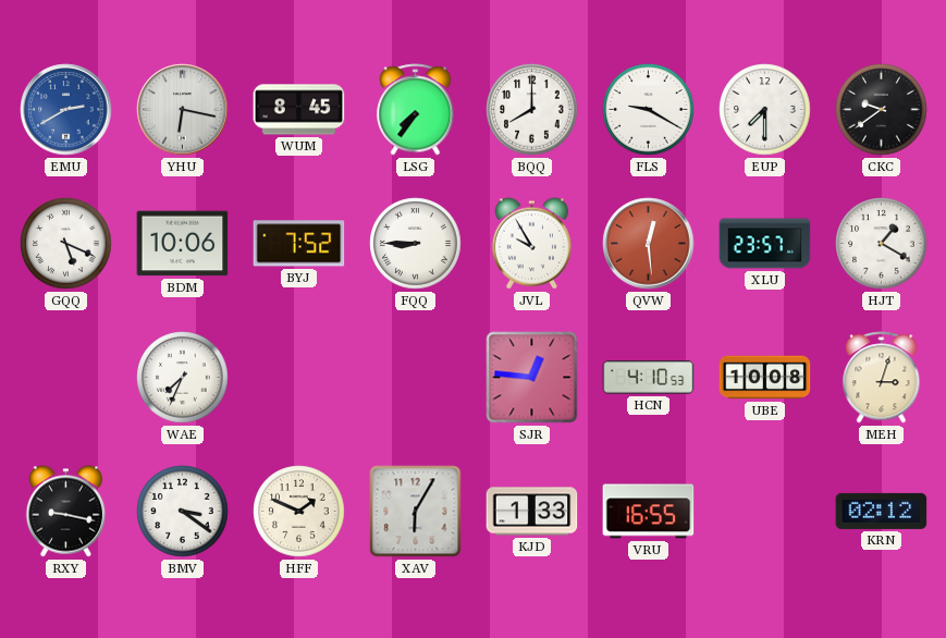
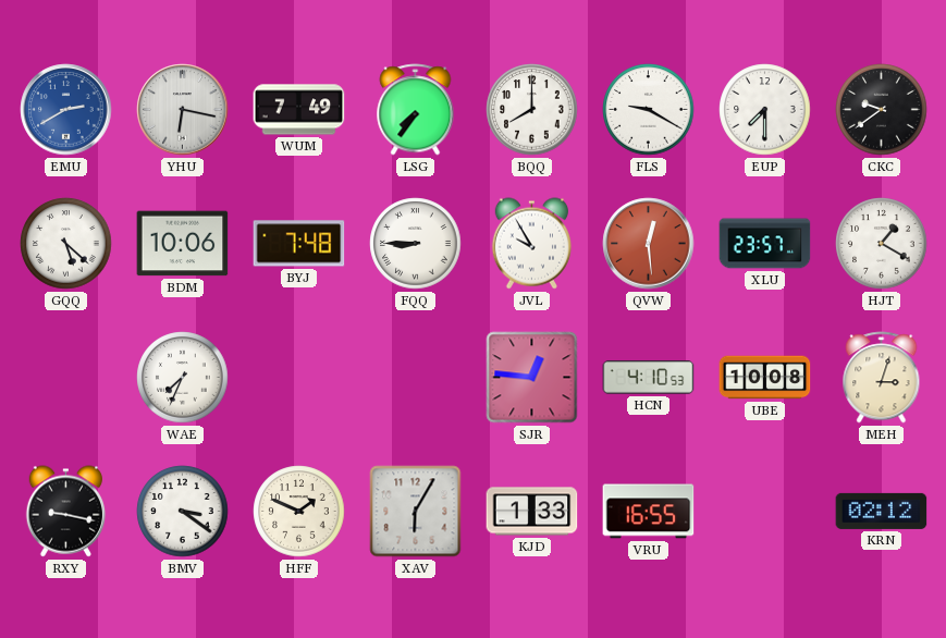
WUM: 8:45 -> 7:49 (299, 110)
GQQ: 5:19 -> 5:22 (66, 244)
BYJ: 7:52 -> 7:48 (299, 244)
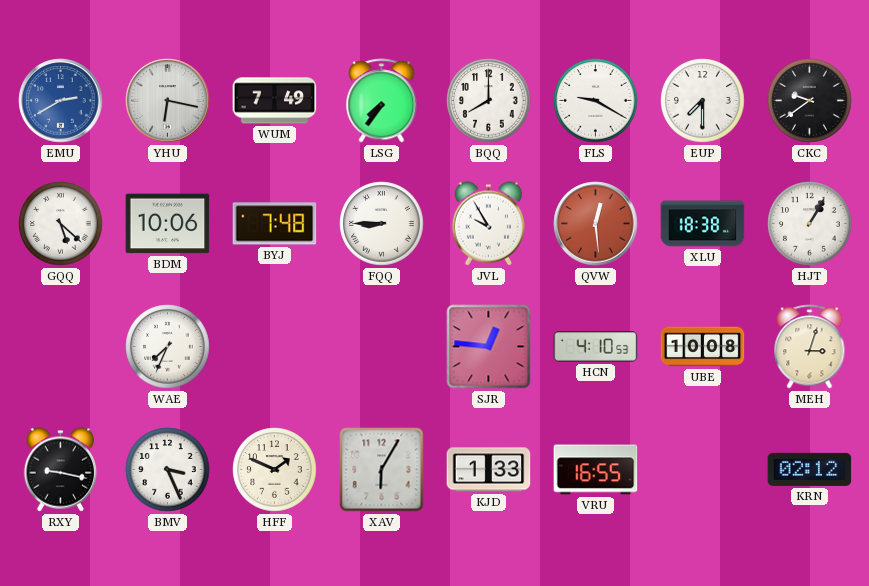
XLU: 23:57 -> 18:38 (703, 224)
HJT: 1:20 -> 1:05 (810, 224)
BMV: 3:21 -> 3:26 (168, 470)
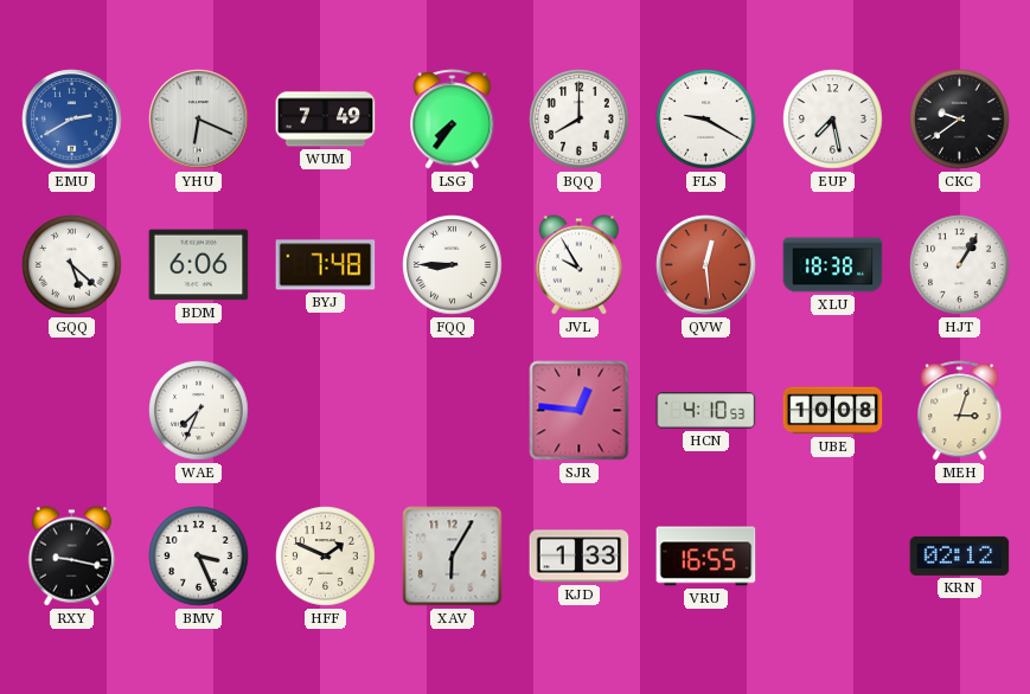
YHU: 6:17 -> 6:19 (199, 120)
EUP: 7:30 -> 7:28 (833, 120)
BDM: 10:06 -> 6:06 (199, 265)
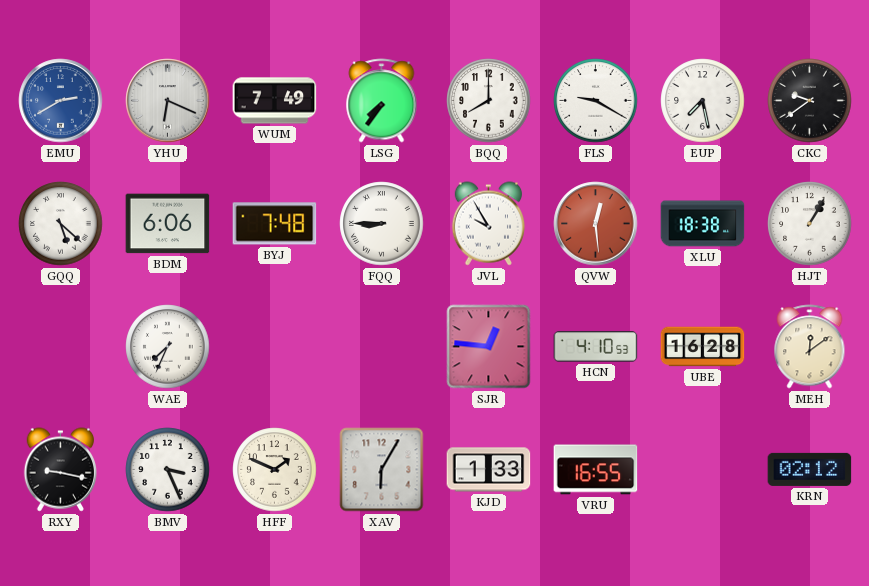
UBE: 10:08 -> 16:28 (703, 347)
MEH: 3:03 -> 12:09 (810, 347)
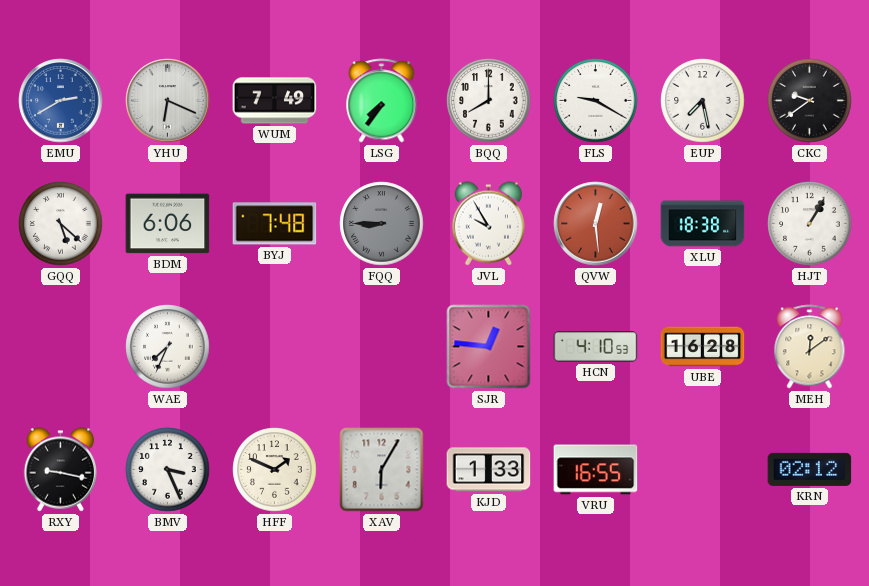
FQQ dial: white -> grey (382, 224)
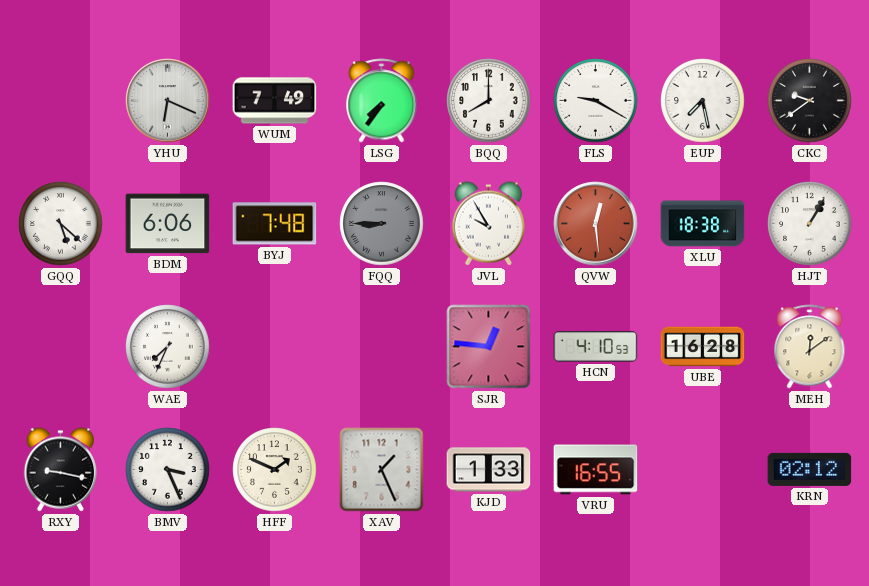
EMU: 2:40 -> none (61, 101)
XAV: 6:05 -> 1:26 (382, 470)
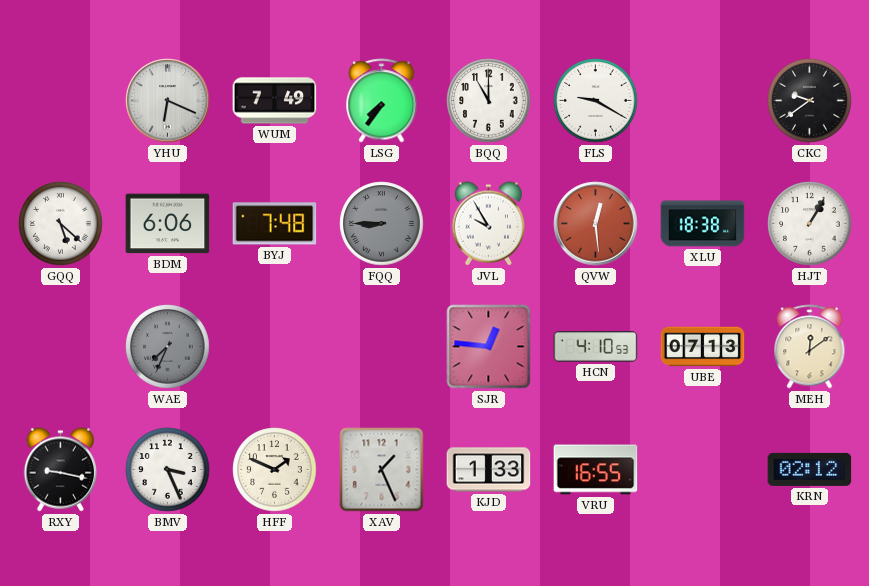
BQQ: 8:00 -> 11:00 (489, 101)
EUP: 7:28 -> none (703, 101)
WAE dial: white -> grey (168, 347)
UBE: 16:28 -> 07:13 (703, 347)
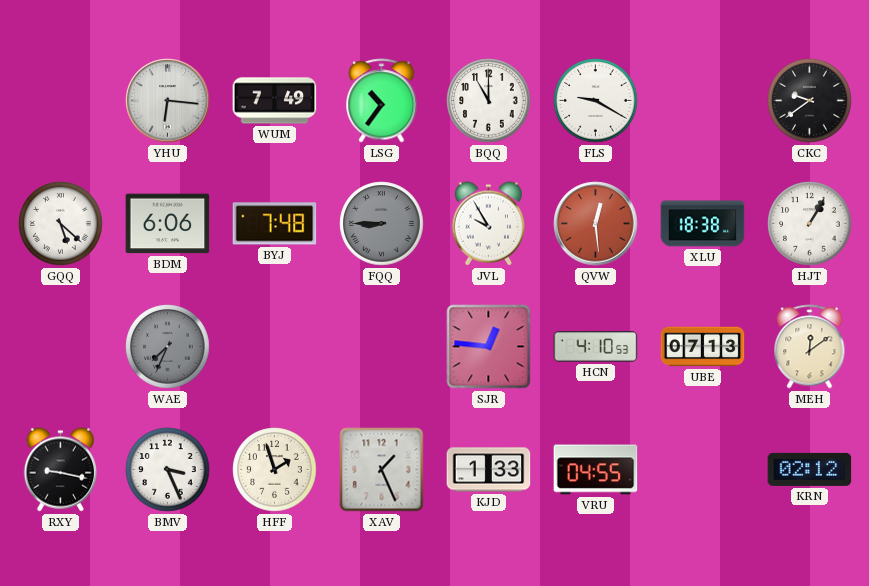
YHU: 6:19 -> 6:16 (168, 101)
LSG: 7:36 -> 10:36 (382, 101)
HFF: 1:49 -> 1:57 (275, 470)
VRU: 16:55 -> 04:55 (596, 470)
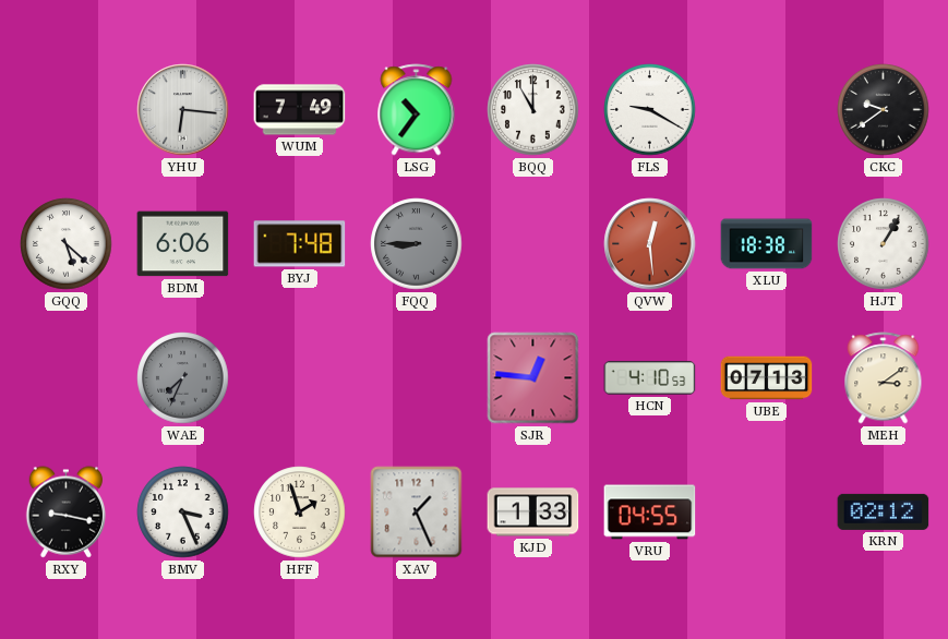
JVL: 9:55 -> none (488, 224)
MEH: 12:09 -> 3:09 (884, 378)
